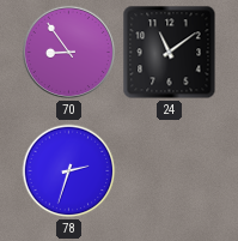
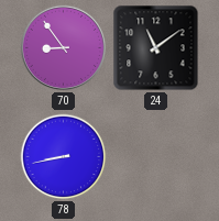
78: 2:33 -> 8:43 (64, 157)
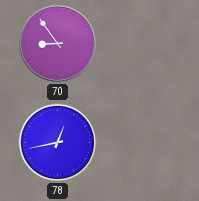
24: 11:09 -> none (156, 48)
78: 8:43 -> 12:43 (58, 143)
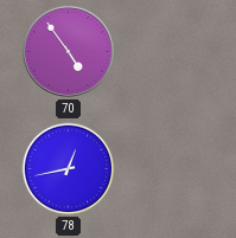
70: 8:54 -> 4:54 (68, 51)
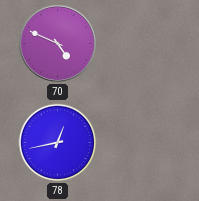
70: 4:54 -> 4:49 (57, 43)
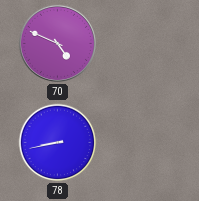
78: 12:43 -> 8:43 (58, 143)
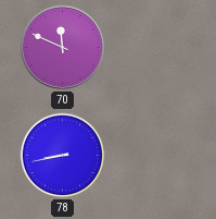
70: 4:49 -> 11:49 (62, 47)
